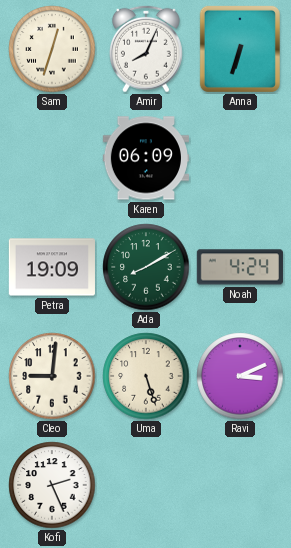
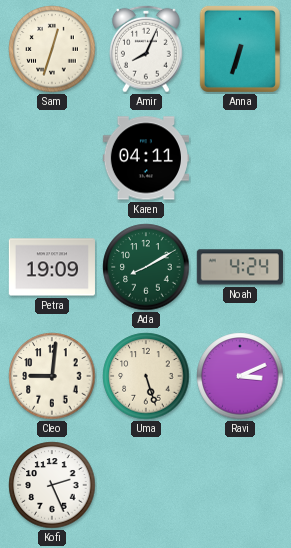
Karen: 06:09 -> 04:11 (145, 158)
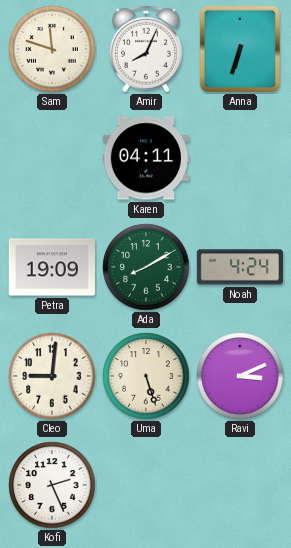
Sam: 12:33 -> 11:48 (52, 49)
